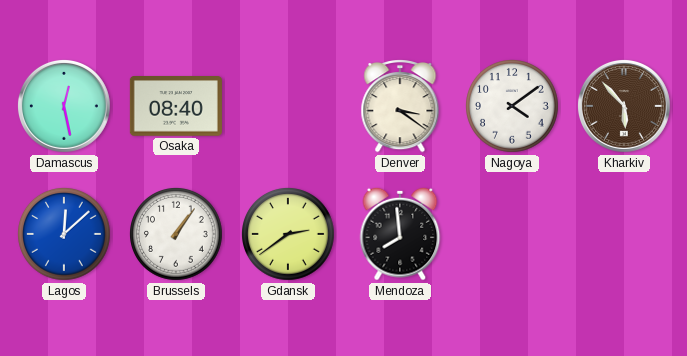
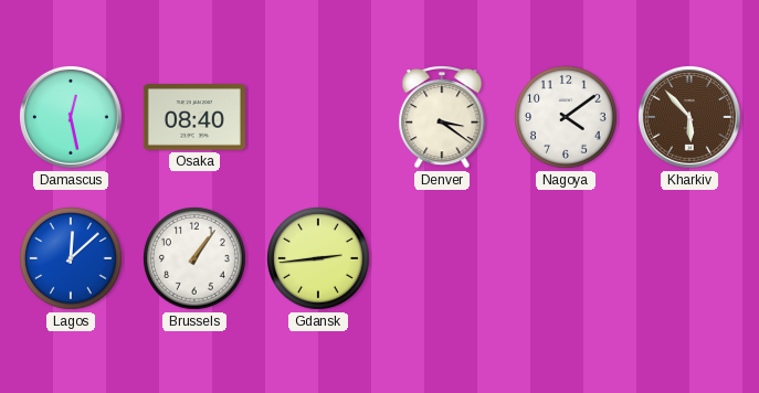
Gdansk: 2:39 -> 2:44 (319, 259)
Mendoza: 7:59 -> none (400, 234)
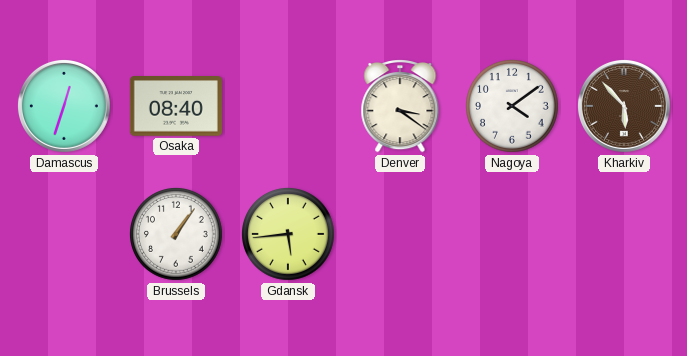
Damascus: 12:28 -> 12:33 (64, 106)
Lagos: 12:08 -> none (72, 259)
Gdansk: 2:44 -> 5:44 (289, 235)
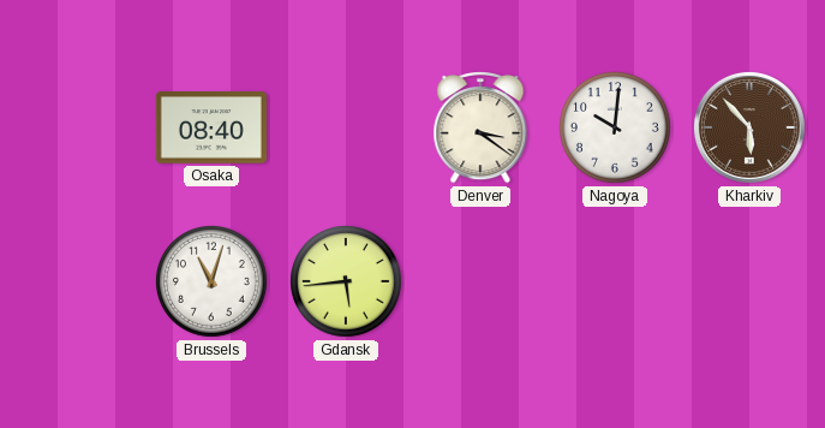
Damascus: 12:33 -> none (64, 106)
Nagoya: 4:09 -> 10:01 (616, 129)
Brussels: 1:06 -> 11:03 (213, 283)
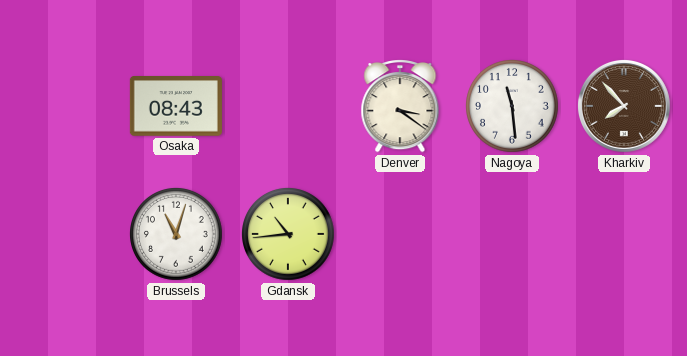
Osaka: 08:40 -> 08:43 (176, 106)
Nagoya: 10:01 -> 11:29 (513, 107)
Kharkiv: 5:53 -> 7:53 (624, 106)
Gdansk: 5:44 -> 10:44 (289, 235)
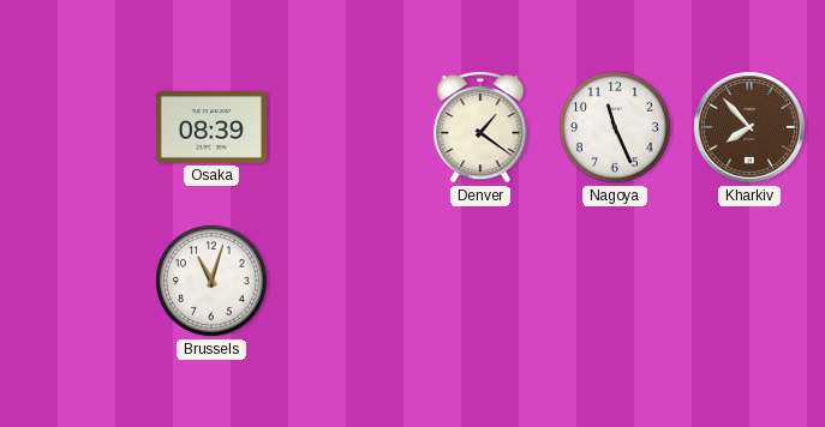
Osaka: 08:43 -> 08:39 (211, 127)
Denver: 3:21 -> 1:21 (480, 128)
Nagoya: 11:29 -> 11:26 (616, 128)
Gdansk: 10:44 -> none (289, 235)
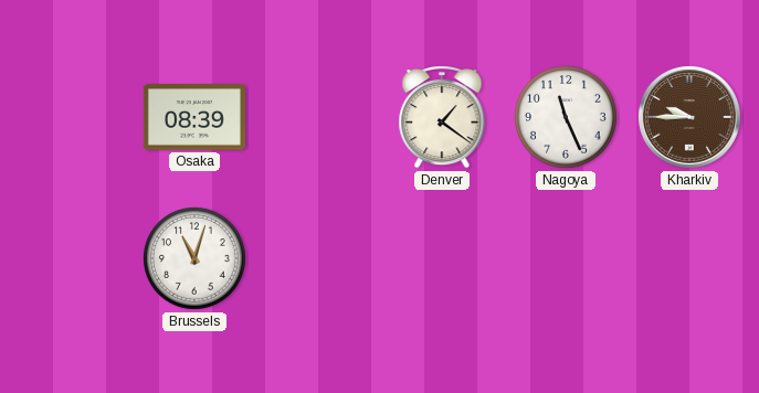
Kharkiv: 7:53 -> 9:45 (689, 117)
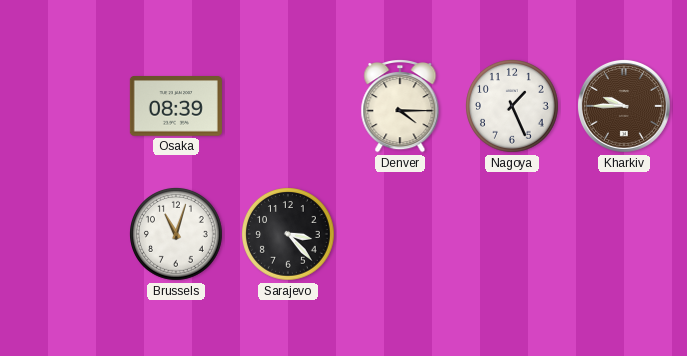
Denver: 1:21 -> 4:15 (400, 107)
Nagoya: 11:26 -> 1:26 (513, 107)
Sarajevo: none -> 3:23 (289, 235)
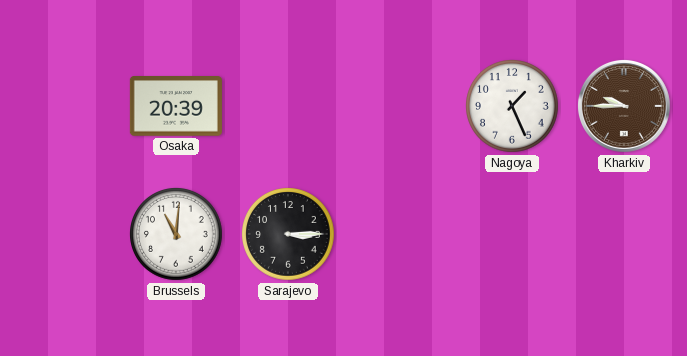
Osaka: 08:39 -> 20:39 (176, 106)
Denver: 4:15 -> none (400, 107)
Brussels: 11:03 -> 11:01 (177, 235)
Sarajevo: 3:23 -> 3:15 (289, 235)
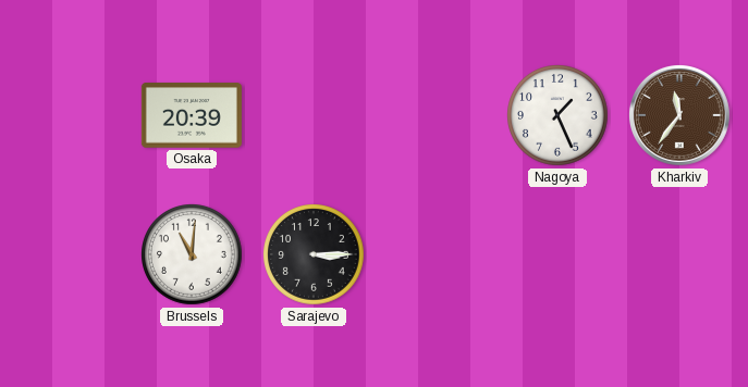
Kharkiv: 9:45 -> 11:36 (679, 115)
